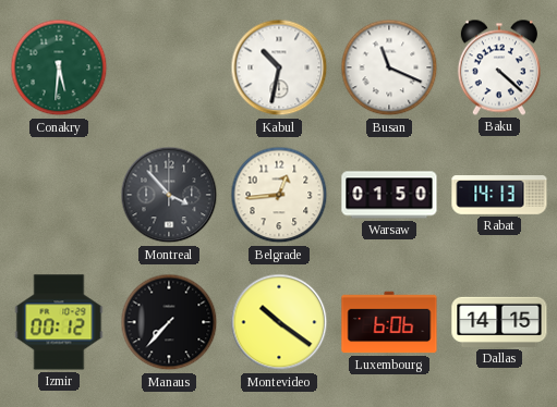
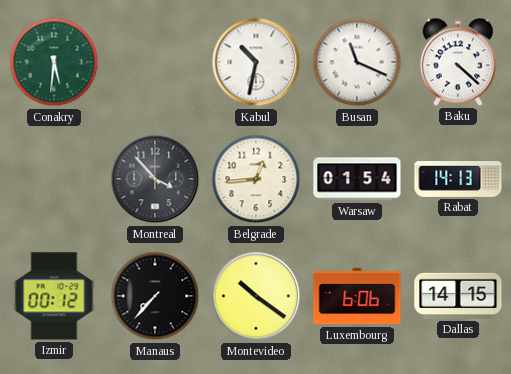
Warsaw: 01:50 -> 01:54 (357, 179)
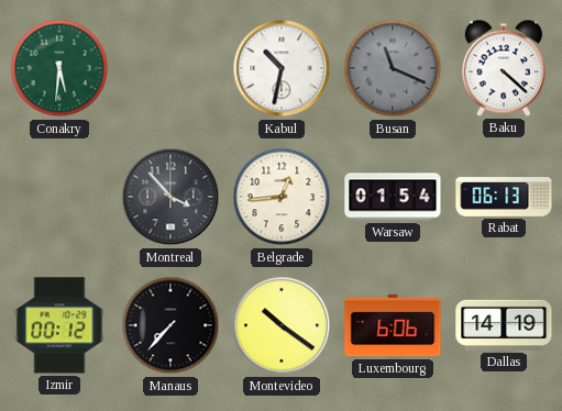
Busan dial: white -> grey (393, 68)
Rabat: 14:13 -> 06:13 (504, 197)
Dallas: 14:15 -> 14:19 (504, 325)
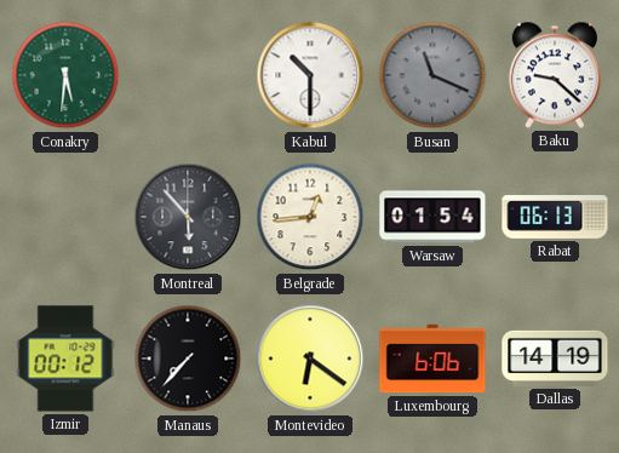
Kabul: 10:32 -> 10:30 (310, 75)
Baku: 4:22 -> 9:22 (555, 75)
Montreal: 3:53 -> 5:53 (188, 217)
Montevideo: 10:21 -> 6:21 (310, 359)
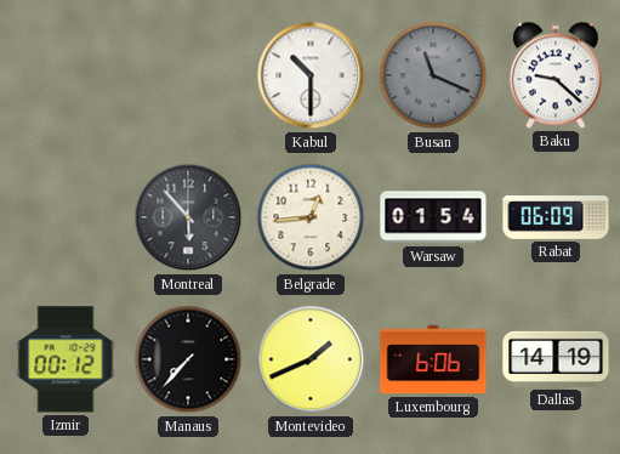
Conakry: 5:31 -> none (65, 75)
Rabat: 06:13 -> 06:09 (556, 217)
Montevideo: 6:21 -> 1:41 (311, 359)
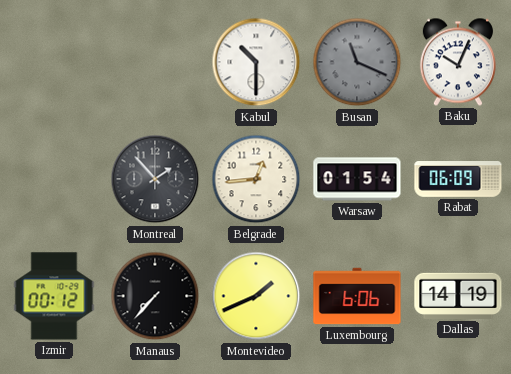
Baku: 9:22 -> 10:04 (458, 62)
Montreal: 5:53 -> 1:53 (155, 179)
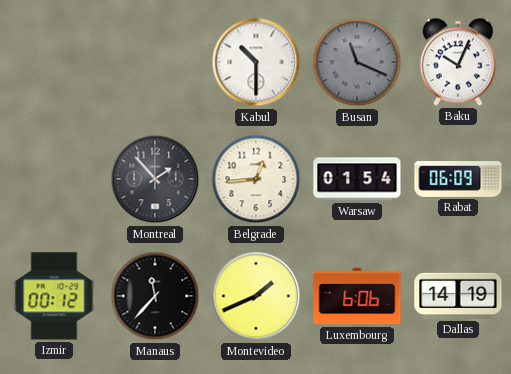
Manaus: 7:37 -> 11:37 (155, 296)
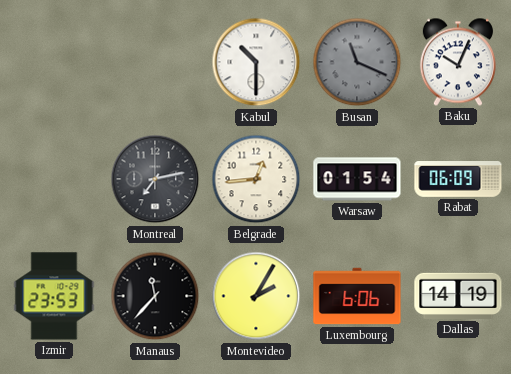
Montreal: 1:53 -> 7:13 (155, 179)
Izmir: 00:12 -> 23:53 (54, 296)
Montevideo: 1:41 -> 2:05 (256, 296)
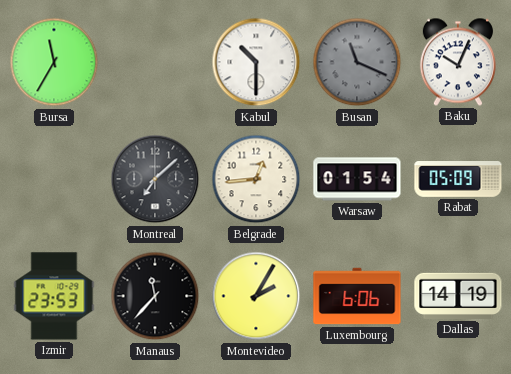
Bursa: none -> 11:35 (54, 62)
Montreal: 7:13 -> 7:08 (155, 179)
Rabat: 06:09 -> 05:09 (458, 179)
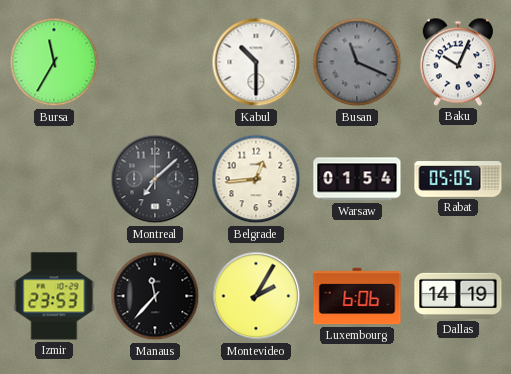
Rabat: 05:09 -> 05:05 (458, 179)
